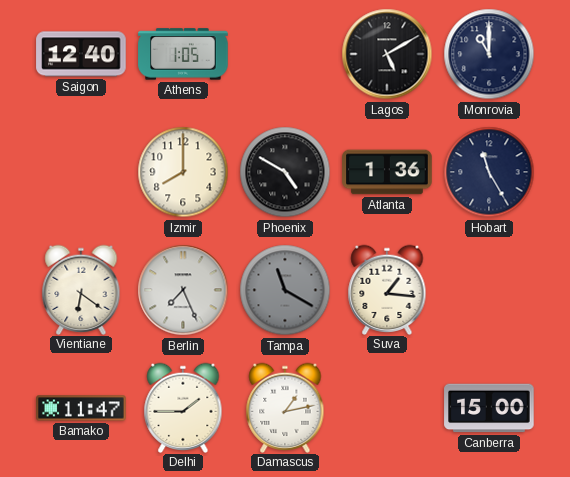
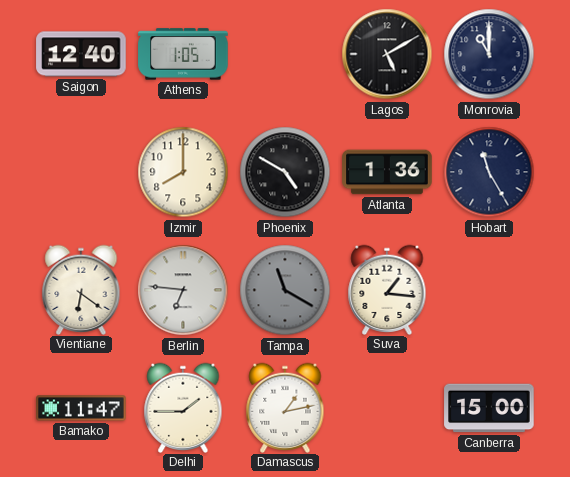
Berlin: 7:26 -> 6:46 (183, 290)
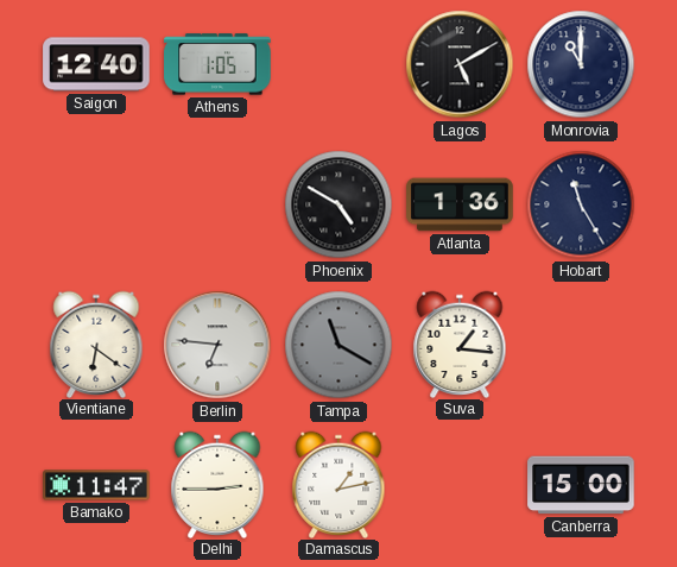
Izmir: 8:00 -> none (183, 172)
Delhi: 1:45 -> 2:45 (217, 484)
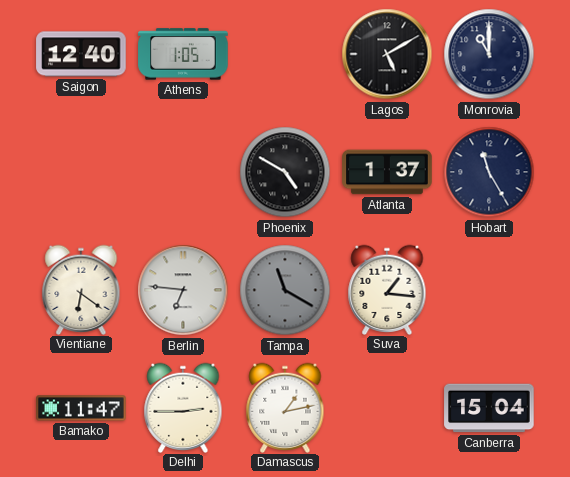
Atlanta: 1:36 -> 1:37 (387, 172)
Canberra: 15:00 -> 15:04 (489, 408)
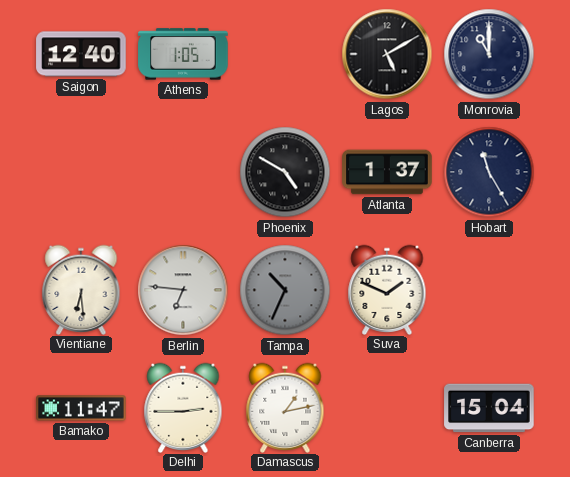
Vientiane: 6:21 -> 6:29 (81, 289)
Tampa: 11:20 -> 10:34 (285, 290)
Suva: 1:16 -> 1:49 (387, 289)
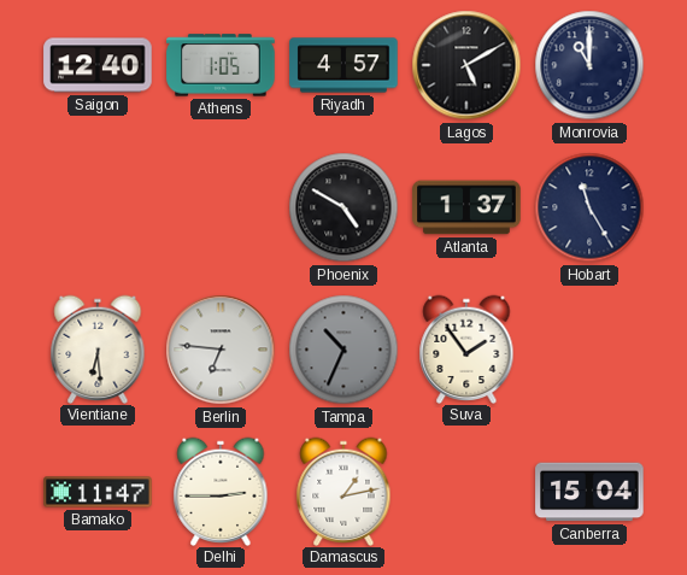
Riyadh: none -> 4:57 (343, 65)
Suva: 1:49 -> 1:54 (466, 348)
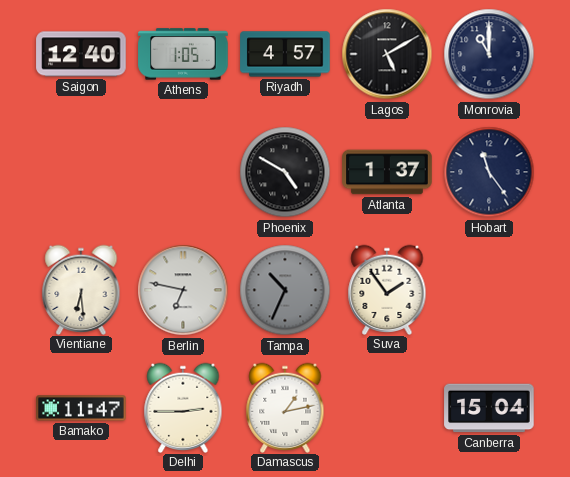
Hobart: 11:25 -> 11:24 (489, 172)
Berlin: 6:46 -> 6:47 (183, 290)
